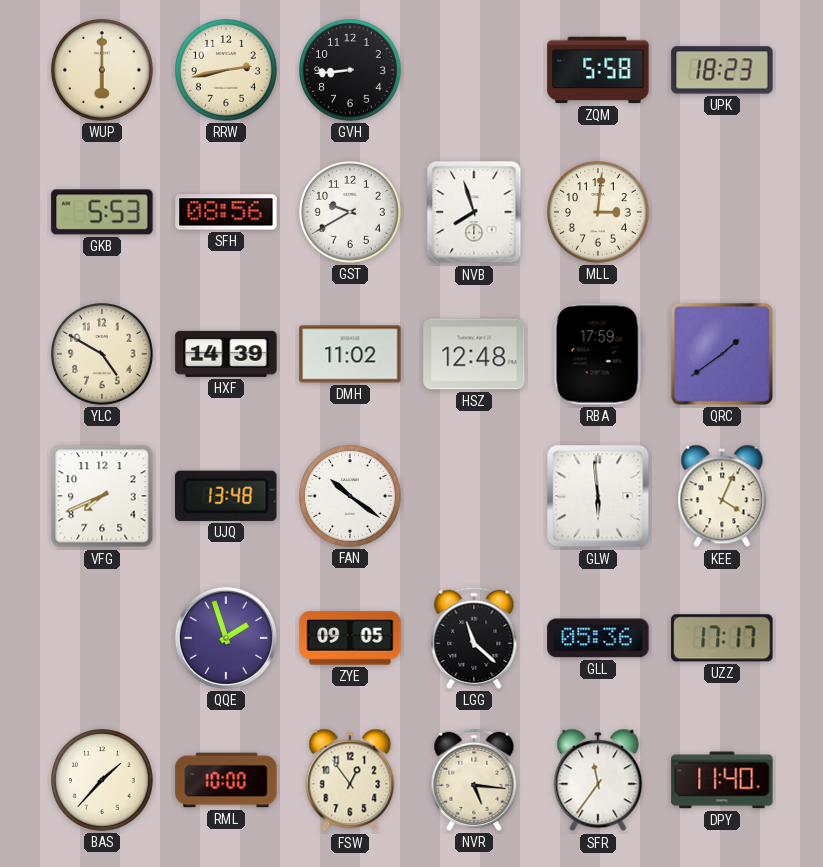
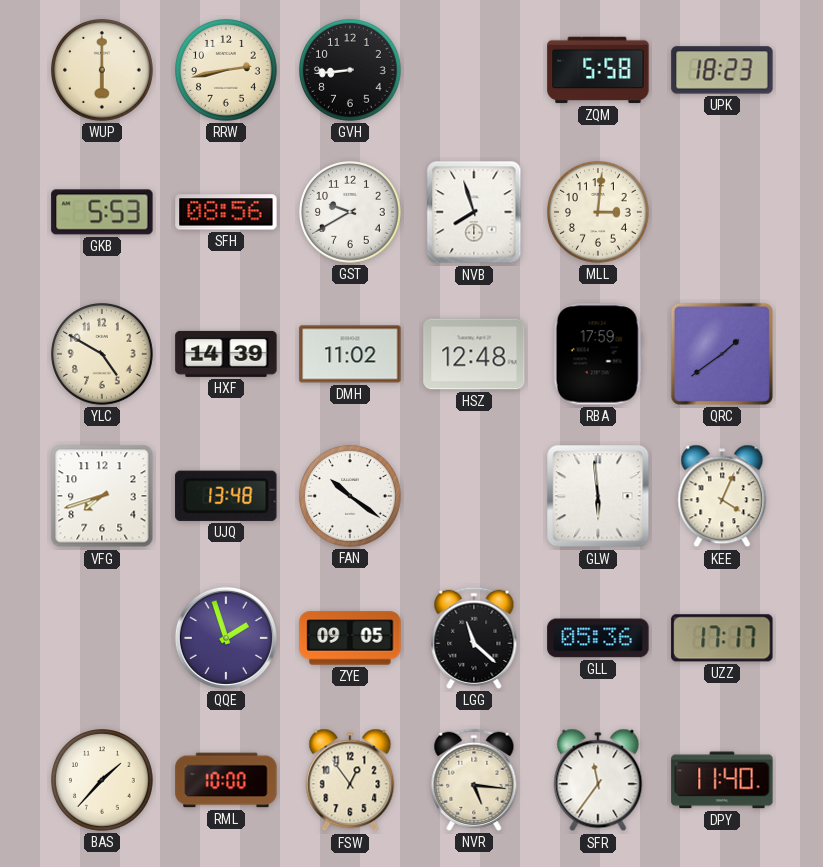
VFG: 7:41 -> 7:42 (102, 496)
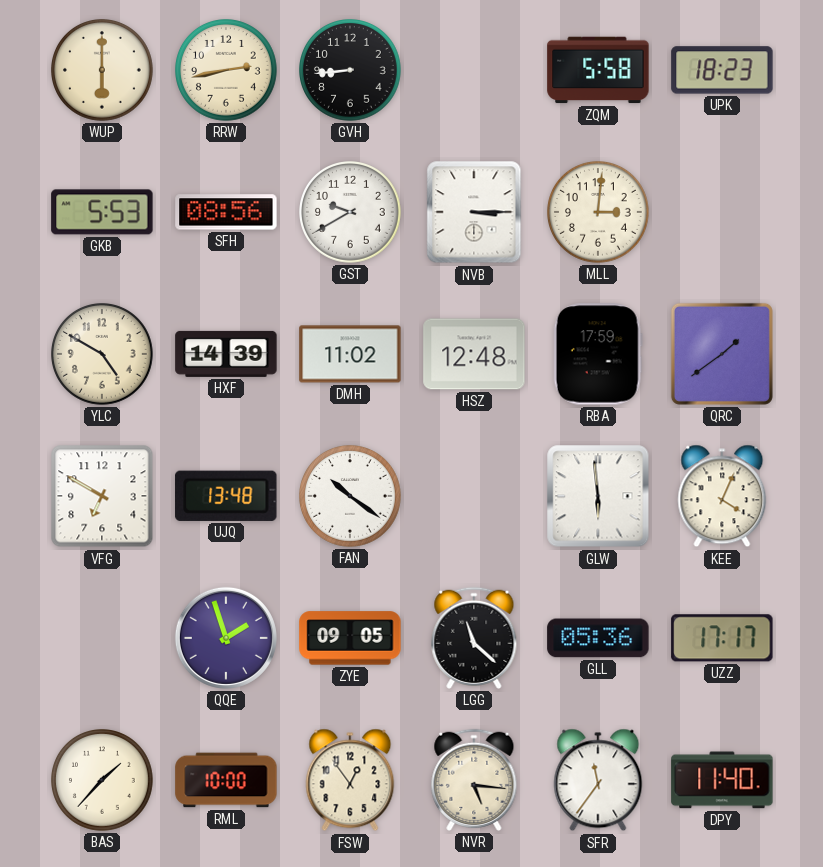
NVB: 7:57 -> 3:15 (474, 212)
VFG: 7:42 -> 6:50 (102, 496)
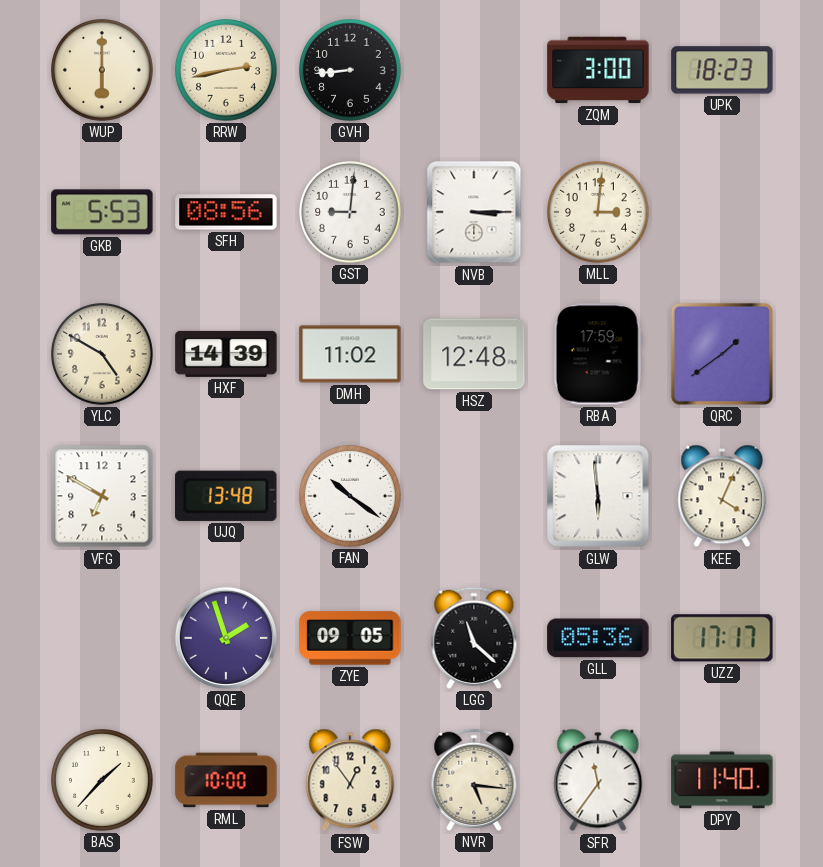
ZQM: 5:58 -> 3:00 (598, 70)
GST: 9:40 -> 9:01 (351, 213)
